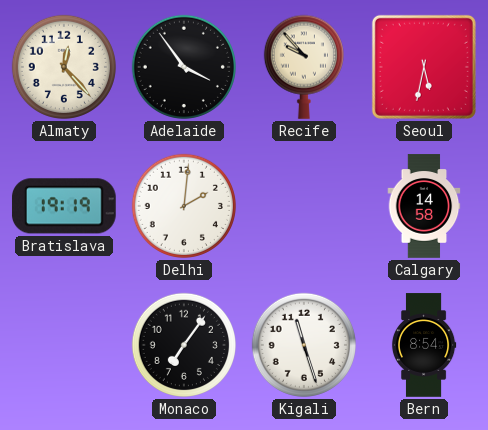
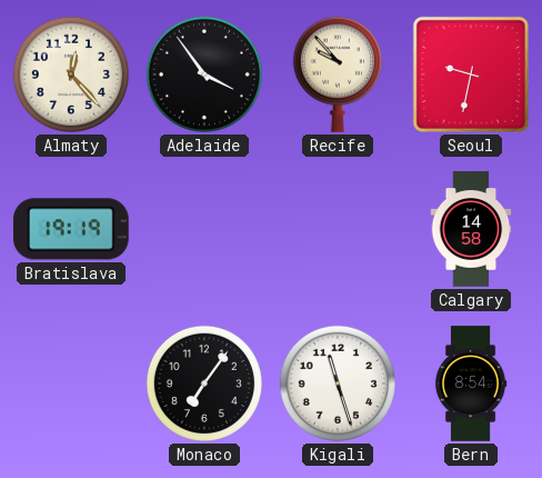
Seoul: 5:32 -> 9:32 (471, 74)
Delhi: 2:01 -> none (184, 206)
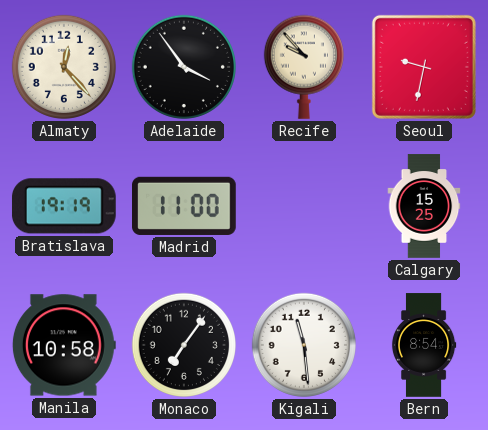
Madrid: none -> 11:00 (185, 206)
Calgary: 14:58 -> 15:25 (424, 206)
Manila: none -> 10:58 (64, 345)
Kigali: 11:27 -> 11:29 (304, 345)
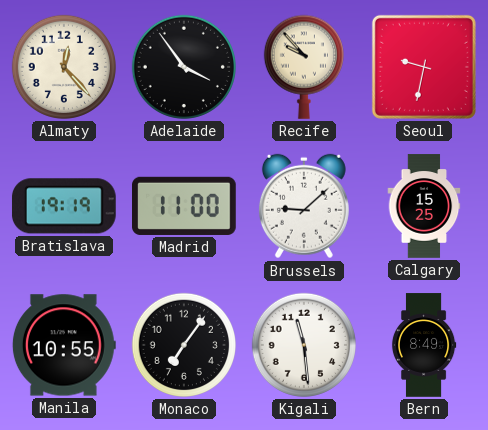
Brussels: none -> 9:08 (304, 206)
Manila: 10:58 -> 10:55 (64, 345)
Bern: 8:54 -> 8:49 (424, 345)
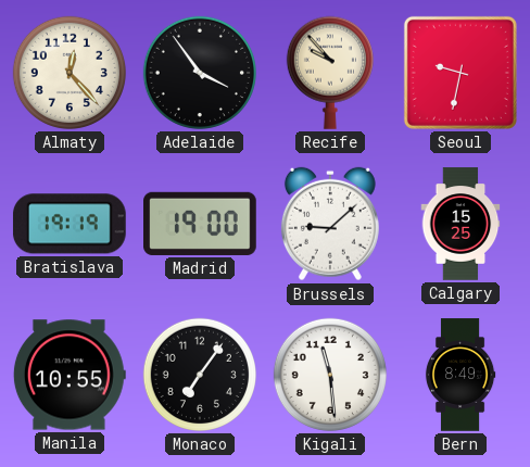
Madrid: 11:00 -> 19:00 (201, 224)
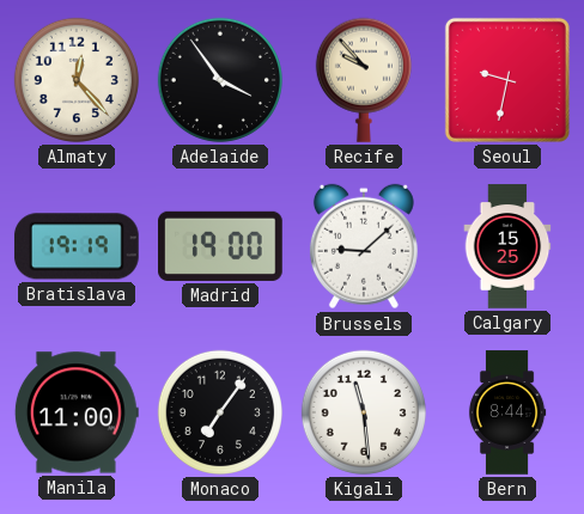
Manila: 10:55 -> 11:00 (77, 412)
Bern: 8:49 -> 8:44 (507, 412)
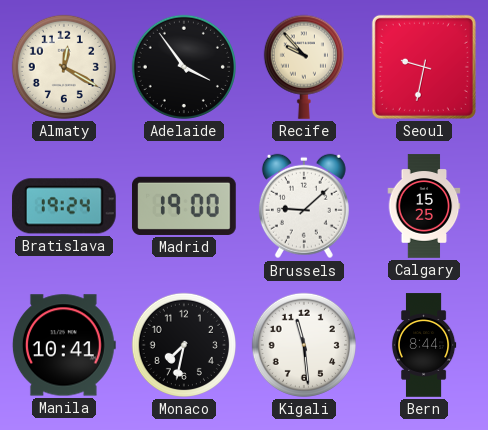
Almaty: 12:23 -> 12:20 (64, 67)
Bratislava: 19:19 -> 19:24 (64, 206)
Manila: 11:00 -> 10:41 (64, 345)
Monaco: 7:06 -> 7:32 (184, 345)
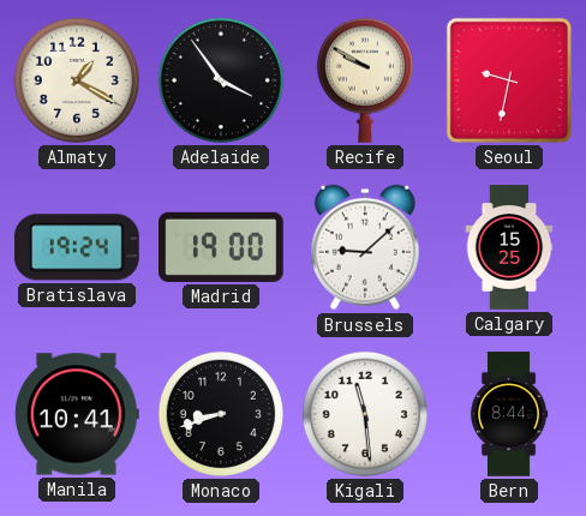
Almaty: 12:20 -> 1:20 (77, 80)
Recife: 9:53 -> 9:50 (365, 80)
Monaco: 7:32 -> 8:42 (221, 414)
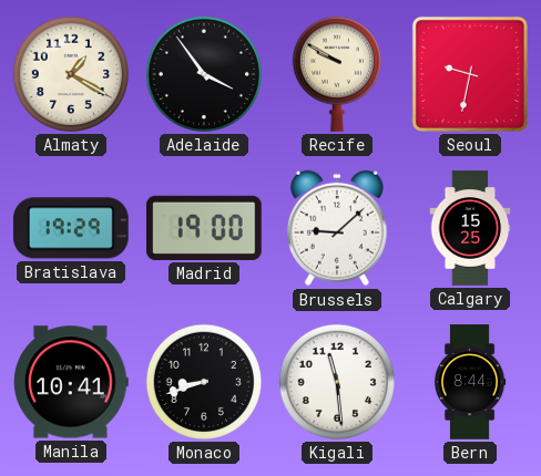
Bratislava: 19:24 -> 19:29 (71, 228)
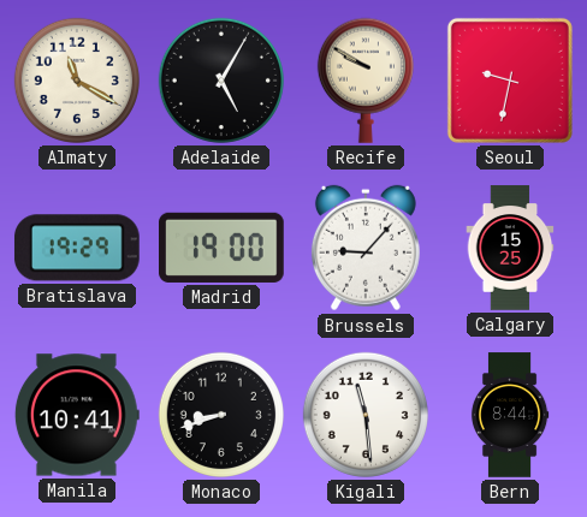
Almaty: 1:20 -> 11:20 (77, 81)
Adelaide: 3:54 -> 5:05 (221, 81)
Brussels: 9:08 -> 9:07 (366, 248)
